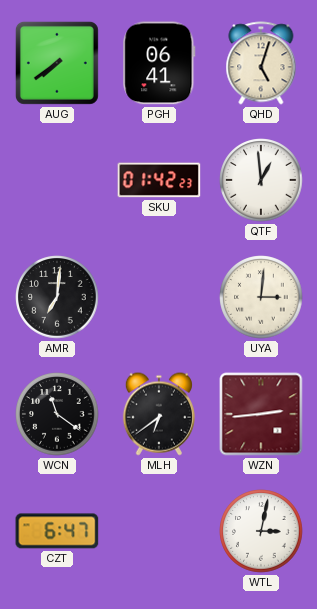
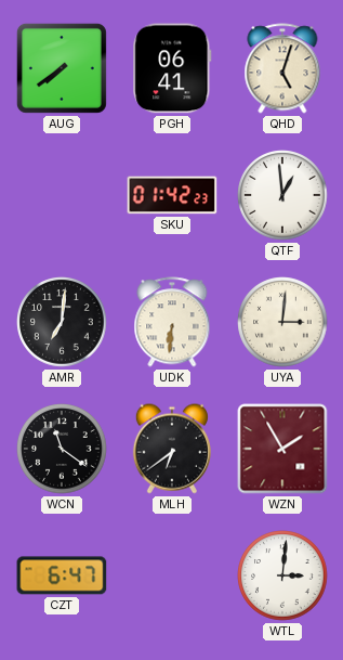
UDK: none -> 6:31 (172, 322)
WZN: 2:44 -> 1:55 (282, 449)
WTL: 3:02 -> 3:01 (282, 575)
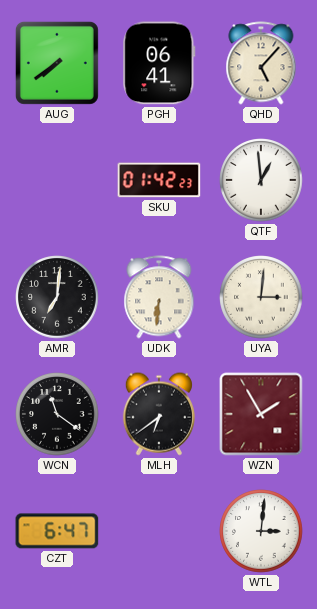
QHD: 5:03 -> 5:07 (261, 63)
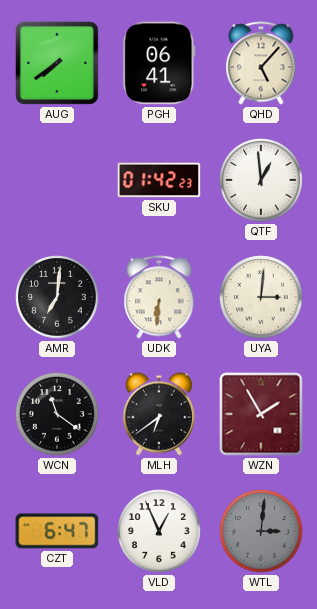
VLD: none -> 12:56 (159, 531)
WTL dial: white -> grey (261, 531)
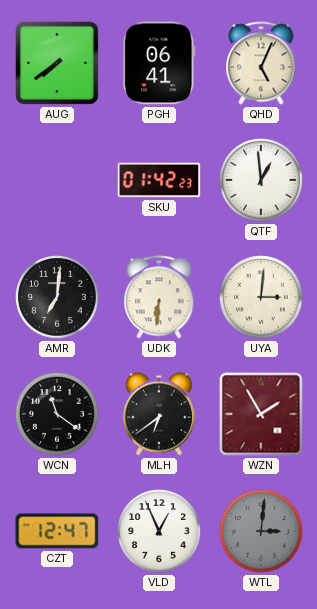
QHD: 5:07 -> 5:04 (261, 63)
CZT: 6:47 -> 12:47 (57, 531)
